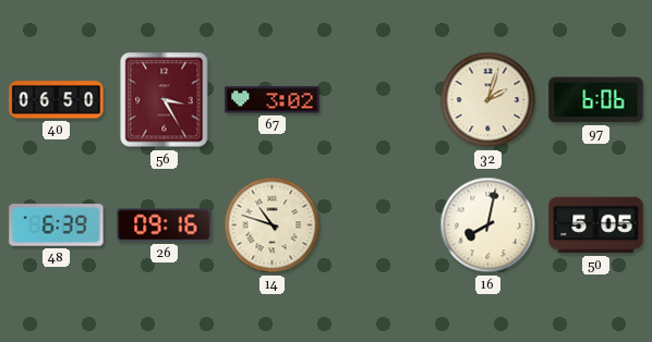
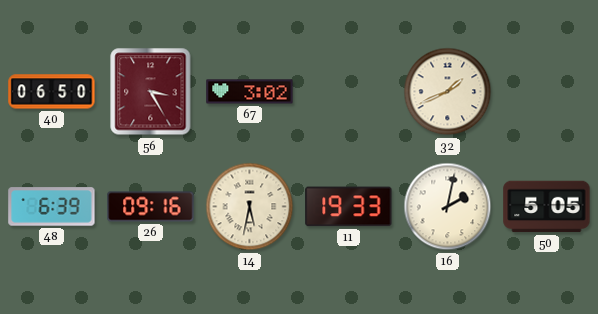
32: 2:03 -> 1:41 (448, 92)
97: 6:06 -> none (596, 100)
14: 10:48 -> 5:32 (250, 207)
11: none -> 19:33 (349, 207)
16: 8:02 -> 2:02 (448, 207)
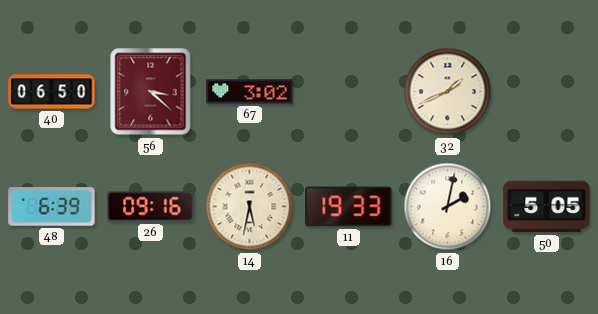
56: 3:25 -> 3:22 (151, 92)
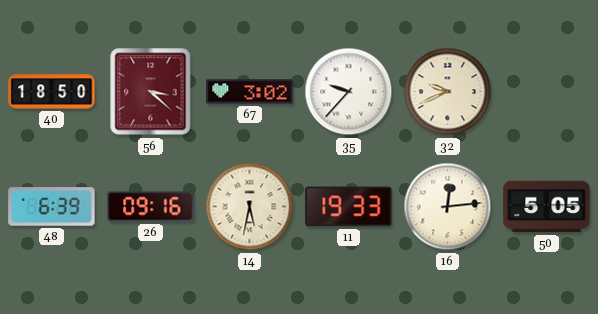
40: 06:50 -> 18:50 (52, 92)
35: none -> 9:37 (349, 92)
32: 1:41 -> 9:41 (448, 92)
16: 2:02 -> 12:14 (448, 207)
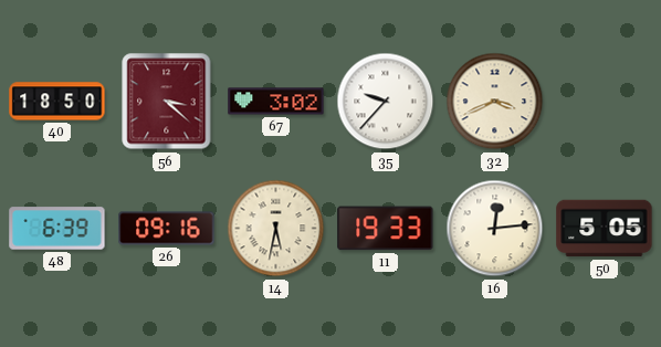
32: 9:41 -> 3:41 (495, 102)
